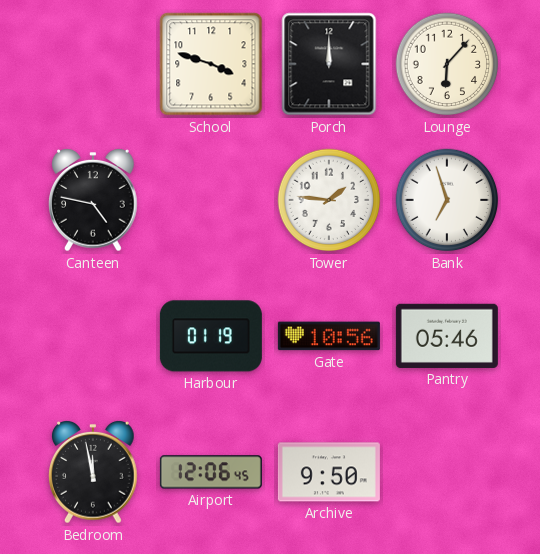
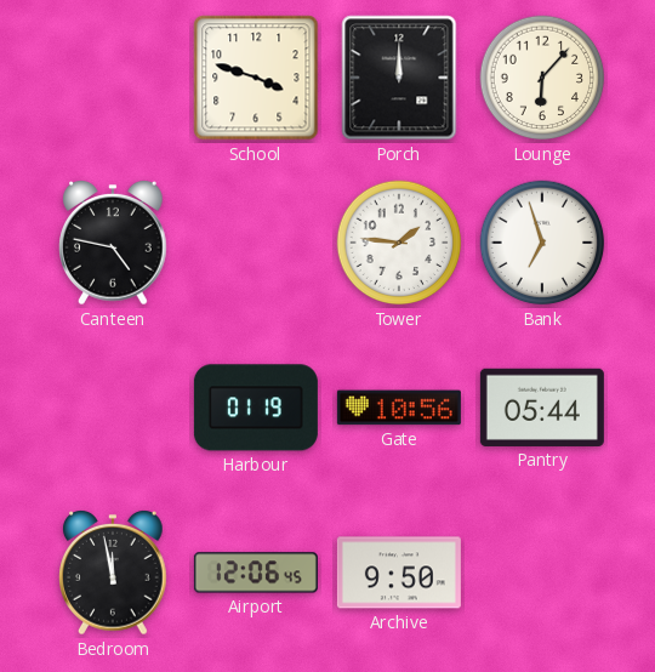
Pantry: 05:46 -> 05:44 (542, 408)
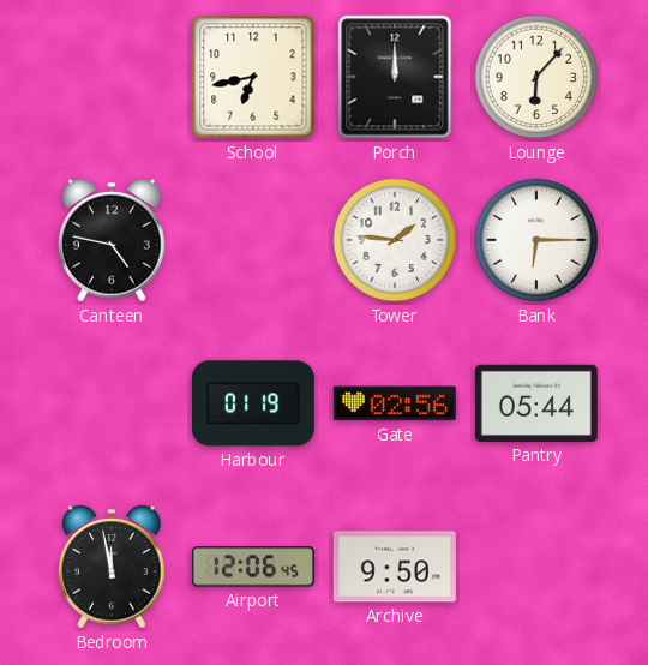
School: 3:48 -> 6:43 (253, 77)
Bank: 6:57 -> 6:15 (536, 240)
Gate: 10:56 -> 02:56 (395, 403)
